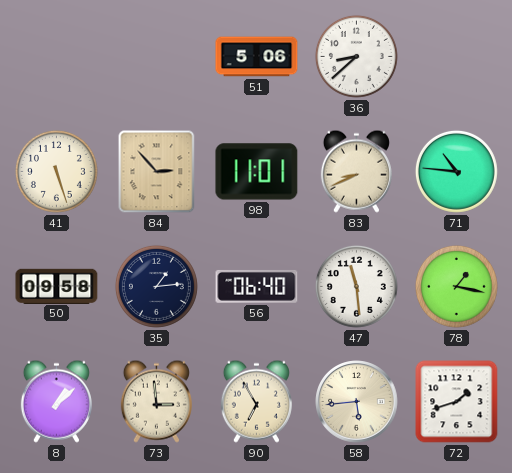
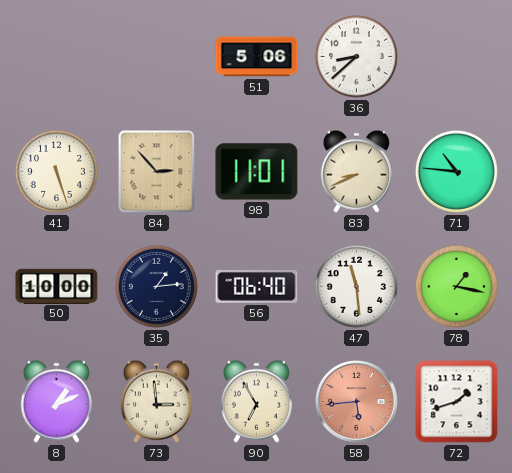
50: 09:58 -> 10:00 (57, 286)
8: 1:08 -> 1:11 (56, 401)
58 dial: cream -> salmon (357, 402)
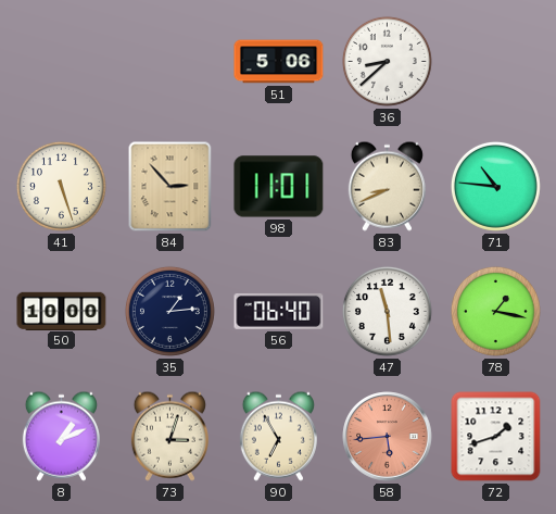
73: 2:59 -> 3:03 (169, 436)
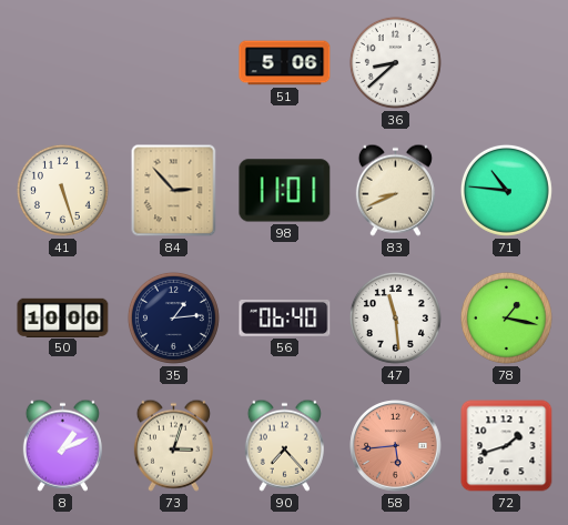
90: 6:55 -> 7:23 (284, 445)
